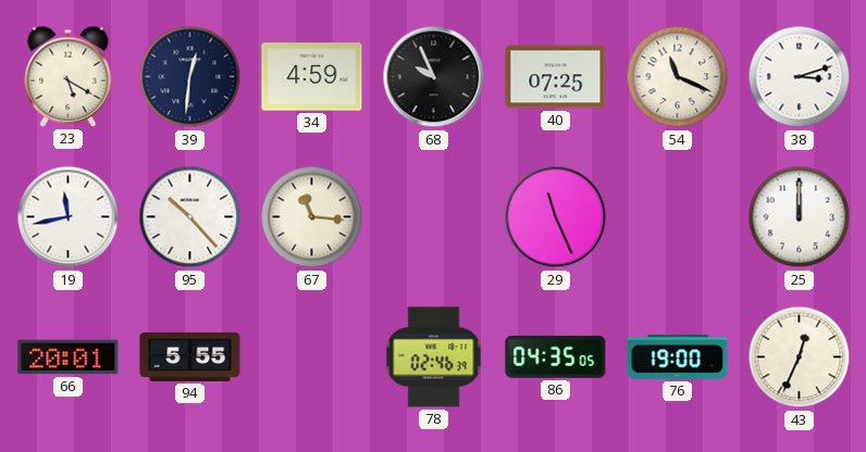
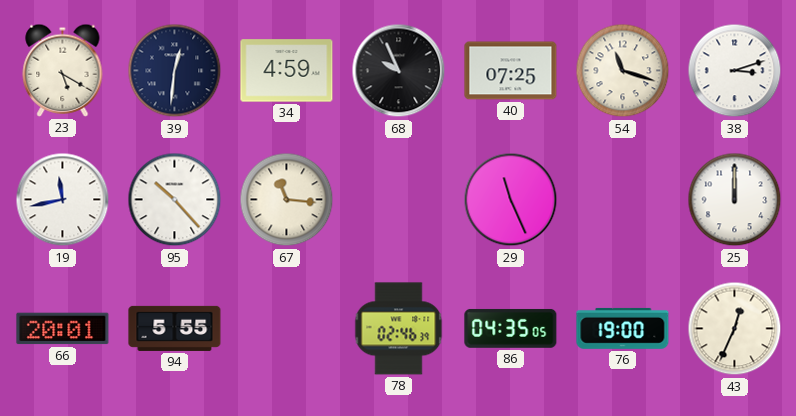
54: 11:19 -> 11:18 (623, 71)
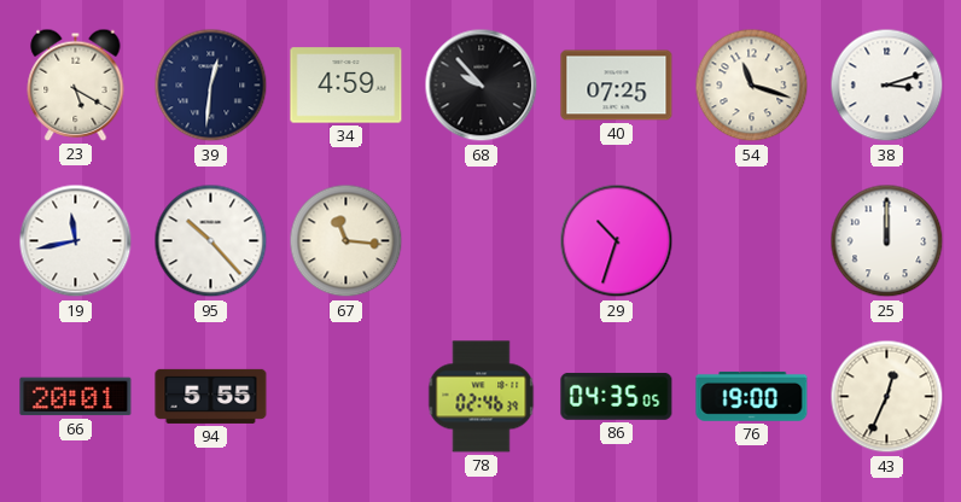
68: 9:56 -> 9:53 (482, 86)
29: 11:26 -> 10:33 (617, 241)
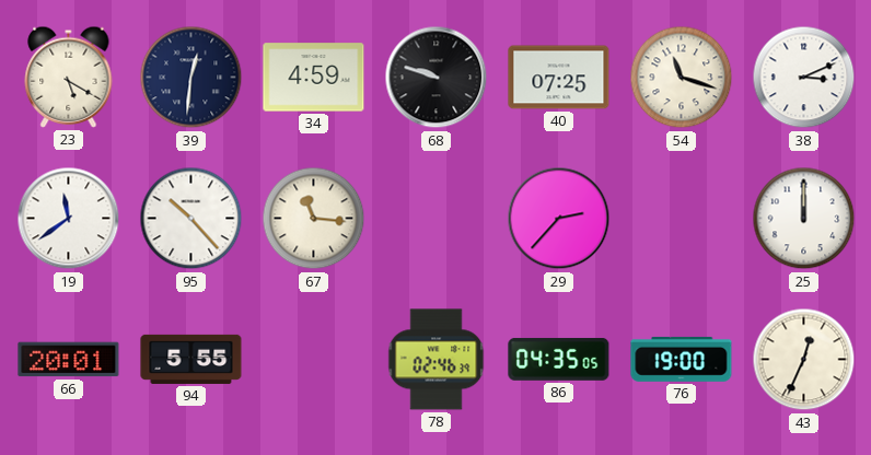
68: 9:53 -> 9:48 (437, 78)
38: 3:12 -> 3:11 (804, 78)
19: 11:43 -> 11:39 (69, 219)
29: 10:33 -> 2:37 (559, 219)
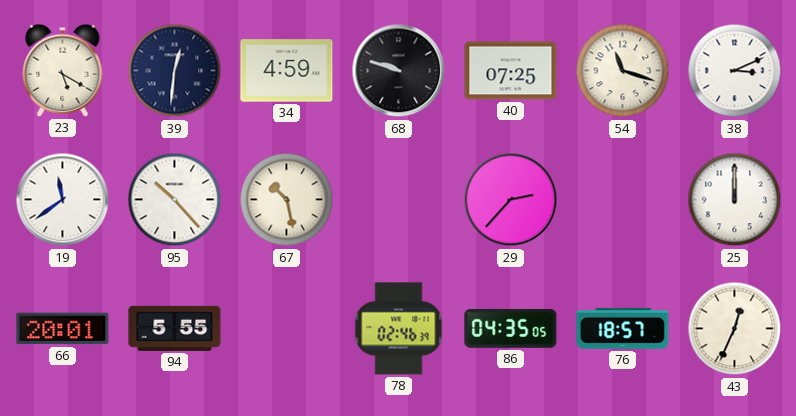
67: 11:16 -> 10:28 (287, 200)
76: 19:00 -> 18:57 (623, 328)
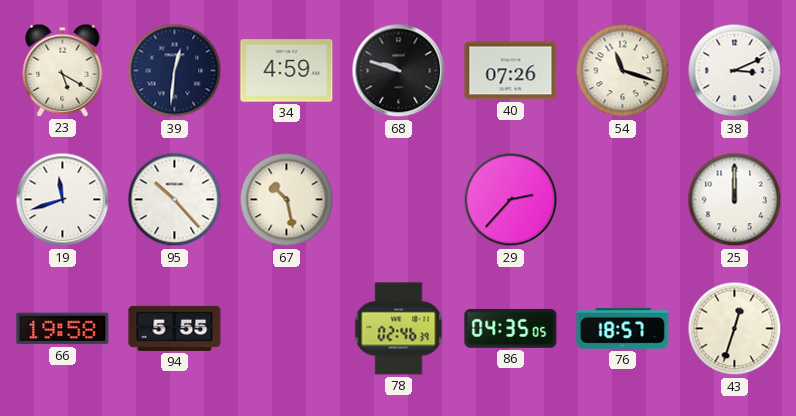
40: 07:25 -> 07:26 (511, 71)
19: 11:39 -> 11:42 (63, 200)
66: 20:01 -> 19:58 (63, 329)
43: 12:34 -> 12:33 (735, 329)
